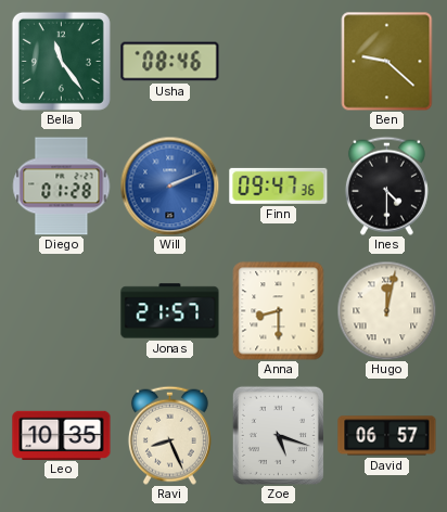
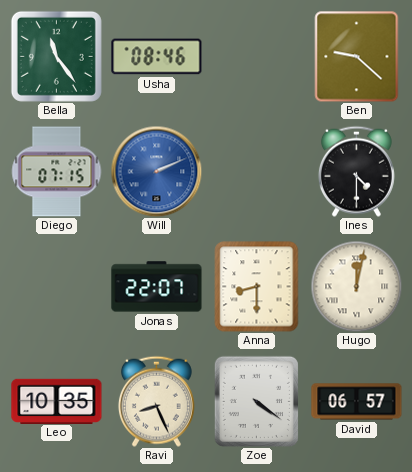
Diego: 01:28 -> 07:15 (57, 172)
Finn: 09:47 -> none (279, 185)
Jonas: 21:57 -> 22:07 (157, 287)
Zoe: 5:18 -> 4:21 (256, 401)
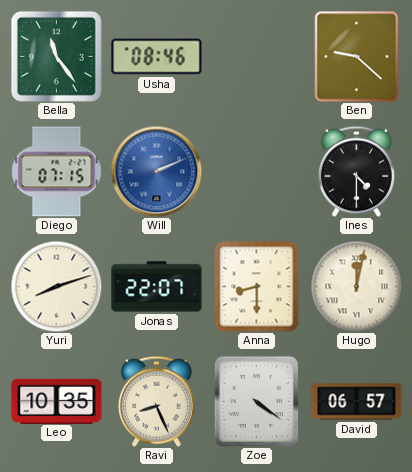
Yuri: none -> 8:12 (56, 286)
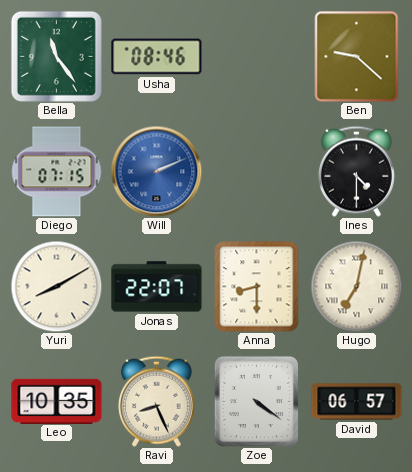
Yuri: 8:12 -> 8:10 (56, 286)
Hugo: 12:02 -> 7:02 (356, 286)
